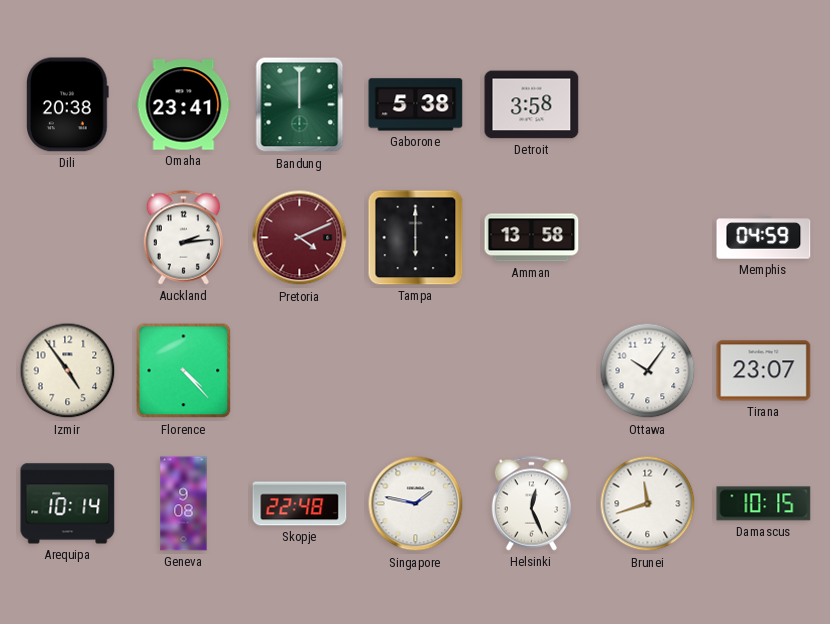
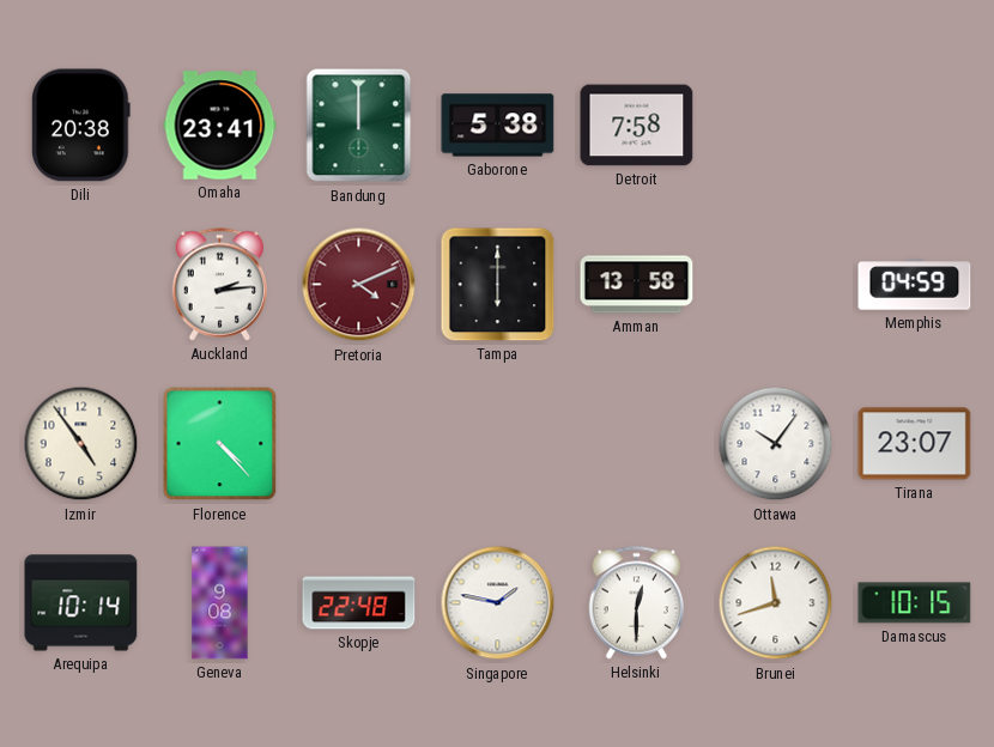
Detroit: 3:58 -> 7:58 (637, 126)
Helsinki: 12:26 -> 12:30 (637, 603)
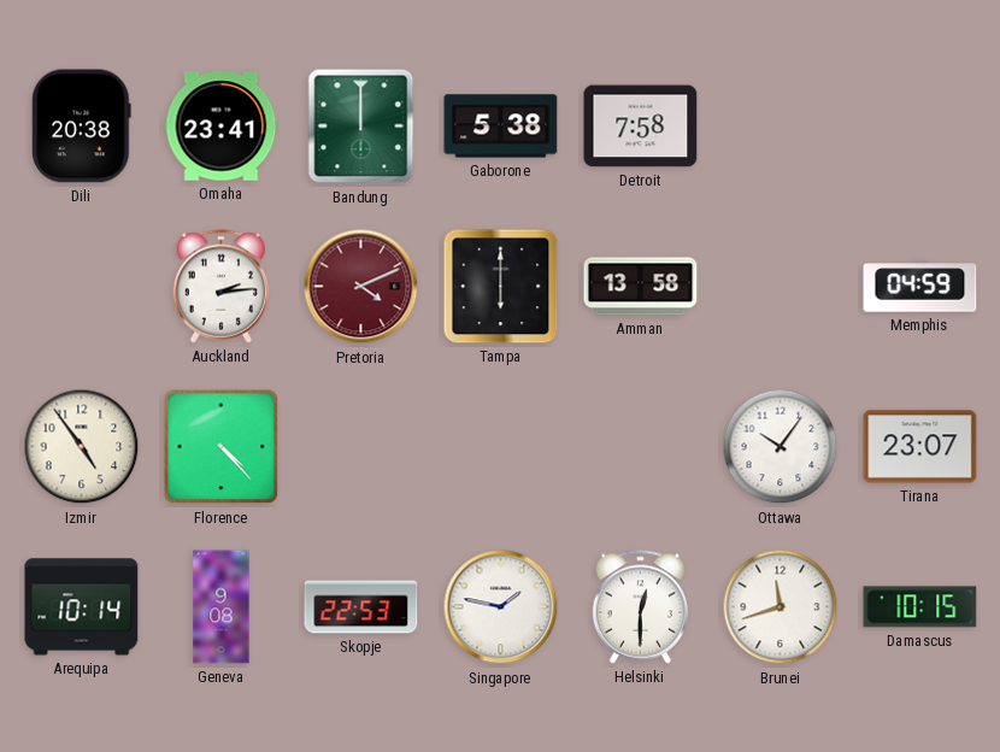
Skopje: 22:48 -> 22:53 (361, 607)
